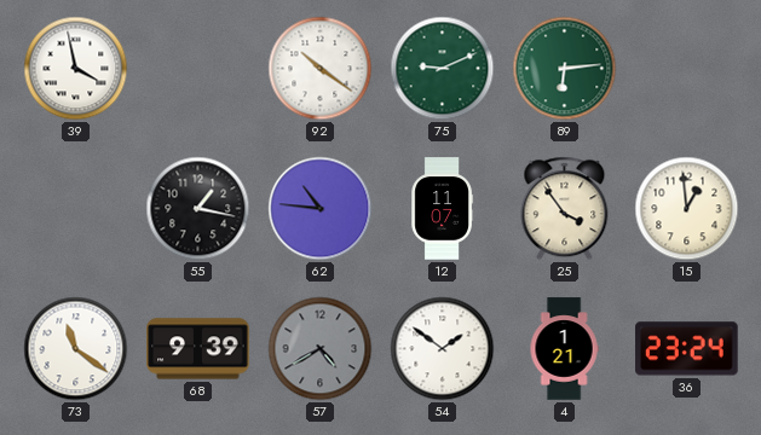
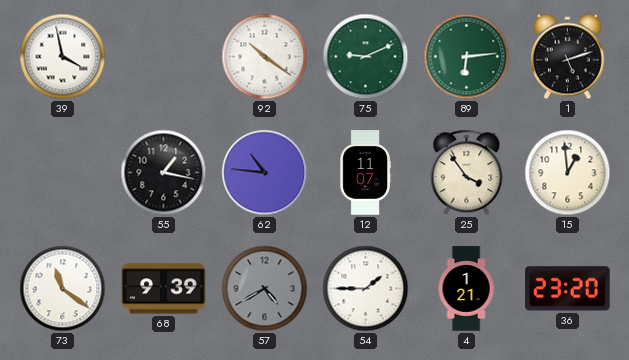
1: none -> 5:12 (567, 57)
54: 1:51 -> 1:45 (366, 289)
36: 23:24 -> 23:20 (568, 289)
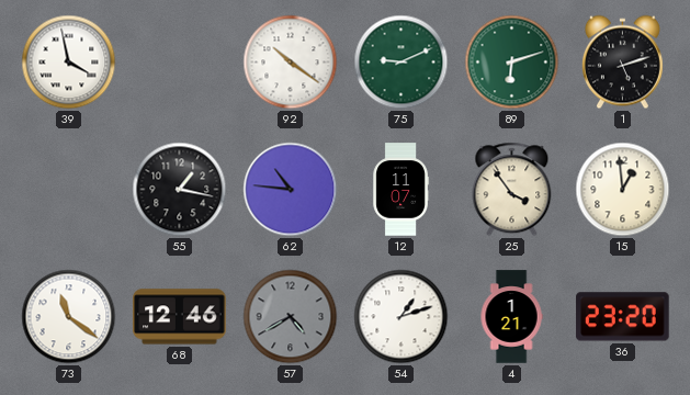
89: 6:14 -> 6:12 (512, 63)
68: 9:39 -> 12:46 (180, 317)
54: 1:45 -> 1:12 (401, 317)
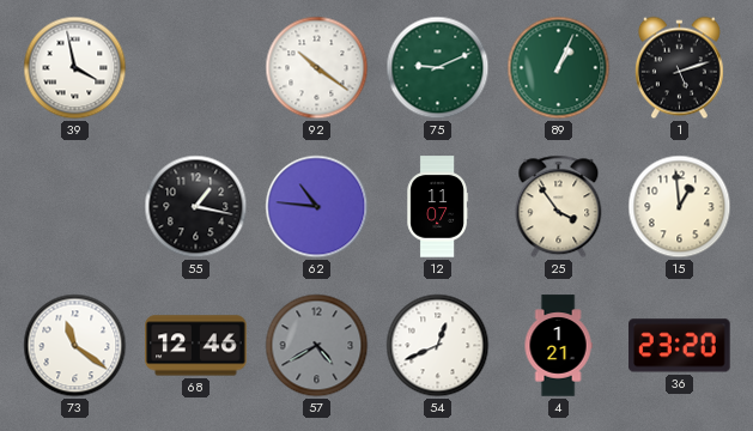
89: 6:12 -> 1:04 (559, 68)
54: 1:12 -> 12:41 (438, 346)
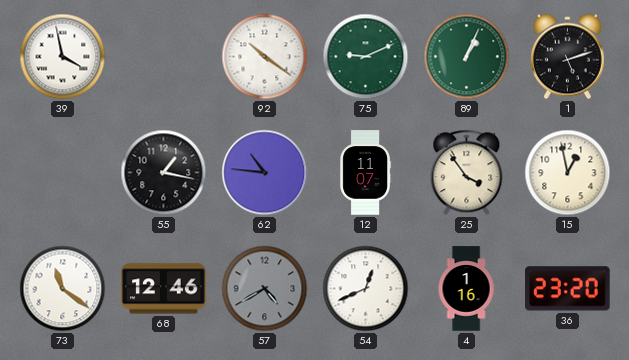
15: 12:59 -> 12:58 (568, 173)
4: 1:21 -> 1:16 (466, 289)
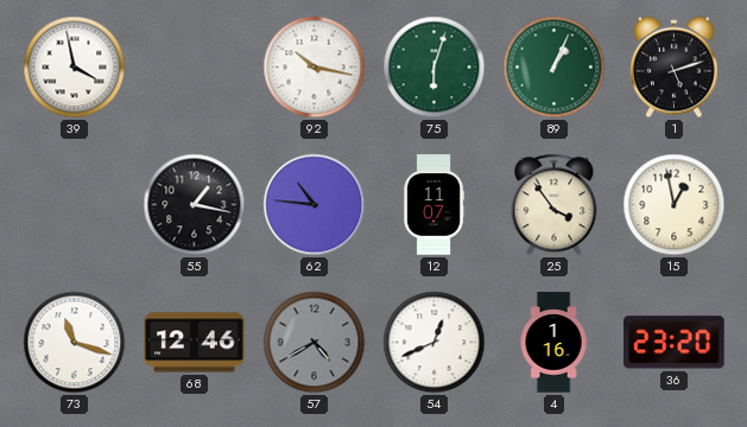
92: 10:21 -> 10:17 (315, 68)
75: 9:11 -> 6:03 (435, 68)
73: 11:21 -> 11:18 (75, 343)
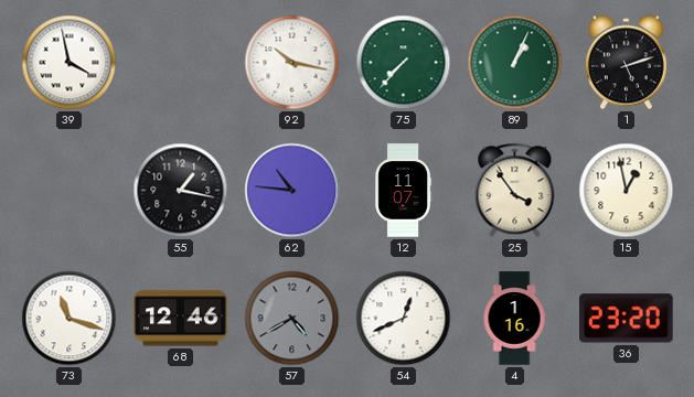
75: 6:03 -> 7:37 (404, 63)
